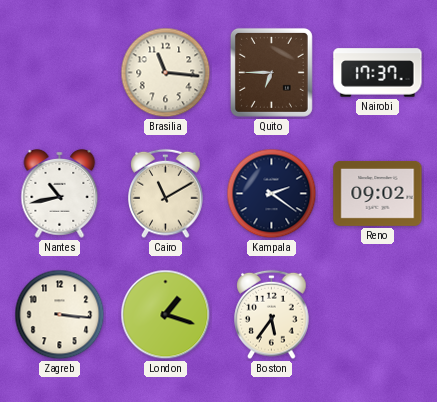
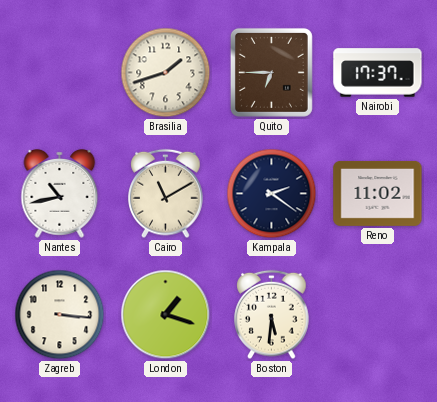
Brasilia: 11:16 -> 1:42 (166, 73)
Reno: 09:02 -> 11:02 (378, 193)
Boston: 5:36 -> 5:31 (272, 315)
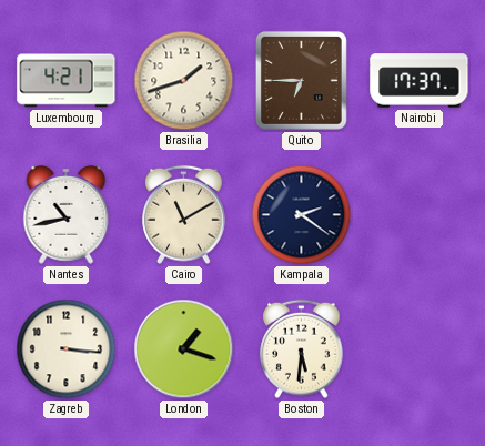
Luxembourg: none -> 4:21 (67, 81)
Reno: 11:02 -> none (378, 193)
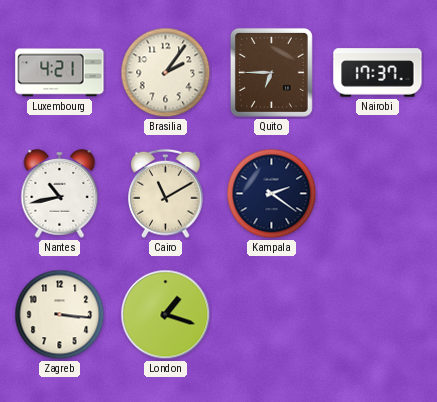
Brasilia: 1:42 -> 2:06 (166, 73)
Boston: 5:31 -> none (302, 349)
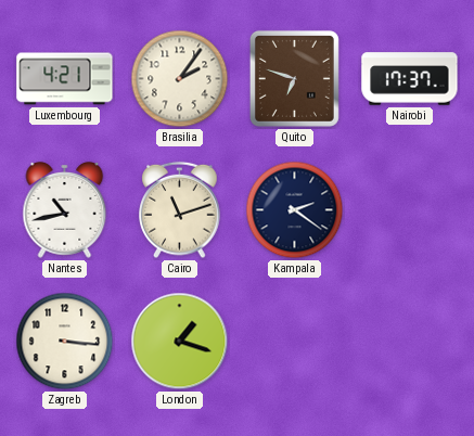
Quito: 6:45 -> 6:48 (294, 78)
Cairo: 11:10 -> 11:12 (180, 210)
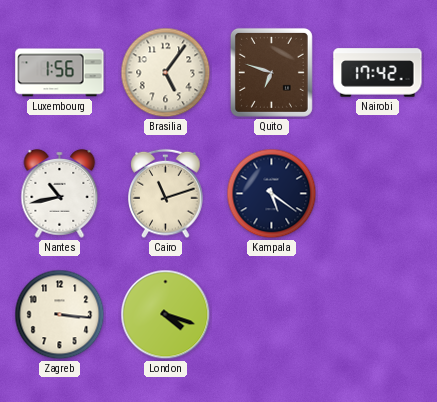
Luxembourg: 4:21 -> 1:56 (60, 73)
Brasilia: 2:06 -> 5:06 (166, 73)
Nairobi: 17:37 -> 17:42 (378, 73)
Kampala: 2:21 -> 5:21 (272, 194)
London: 1:18 -> 4:18 (166, 315)
